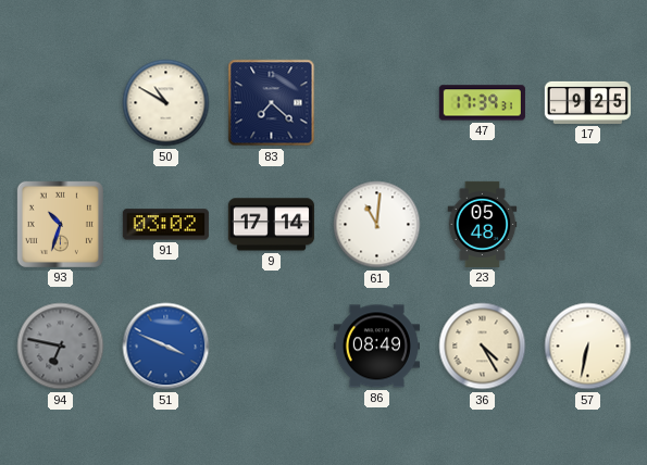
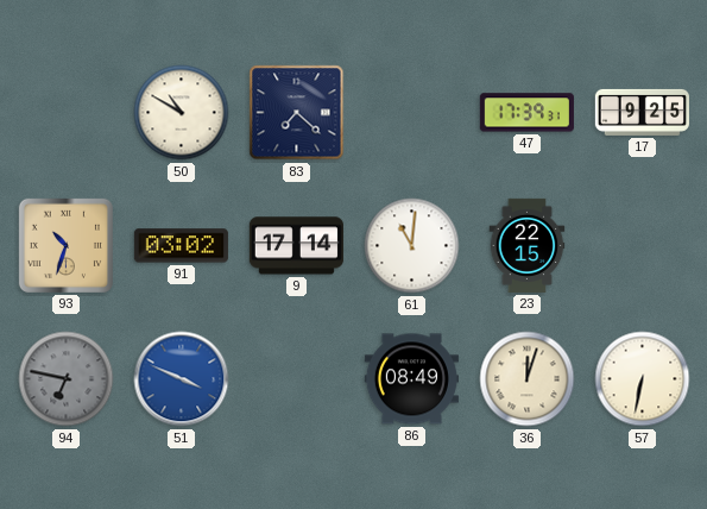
23: 05:48 -> 22:15 (528, 245)
36: 4:25 -> 12:03 (528, 379)
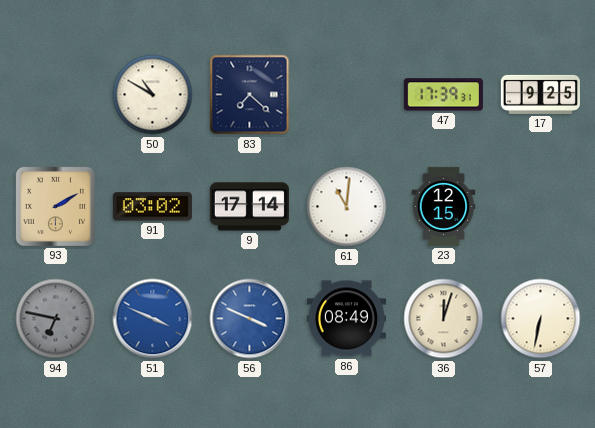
93: 10:33 -> 2:10 (55, 206)
23: 22:15 -> 12:15 (444, 206)
56: none -> 3:49 (250, 319)
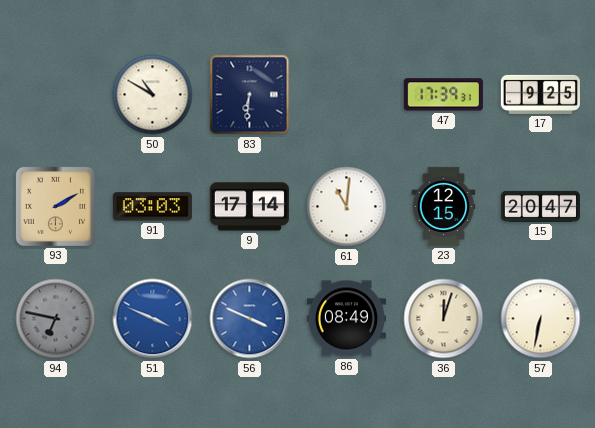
83: 7:22 -> 6:31 (250, 95)
91: 03:02 -> 03:03 (152, 207)
15: none -> 20:47 (540, 206)
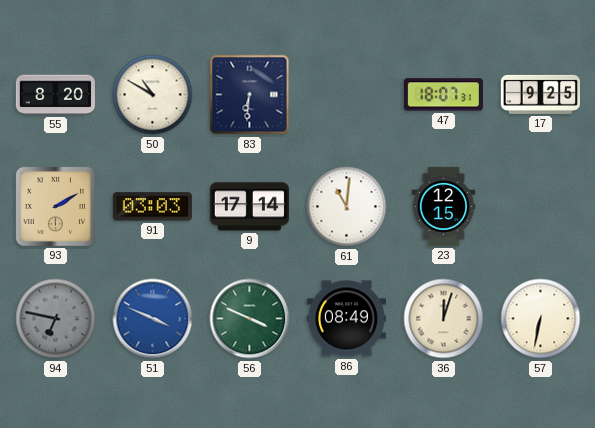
55: none -> 8:20 (55, 95)
47: 17:39 -> 18:07 (443, 95)
15: 20:47 -> none (540, 206)
56 dial: blue -> green (250, 319)
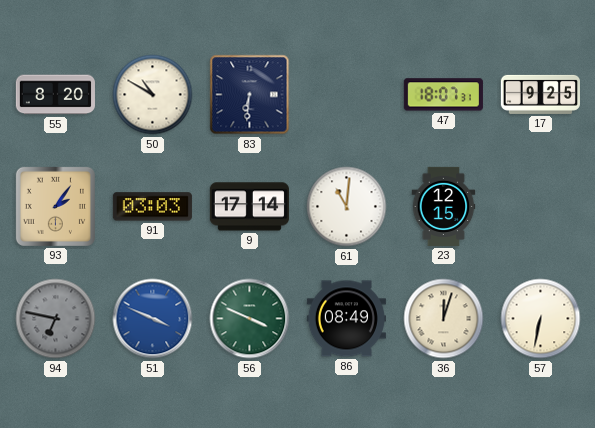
93: 2:10 -> 2:06 (55, 206)
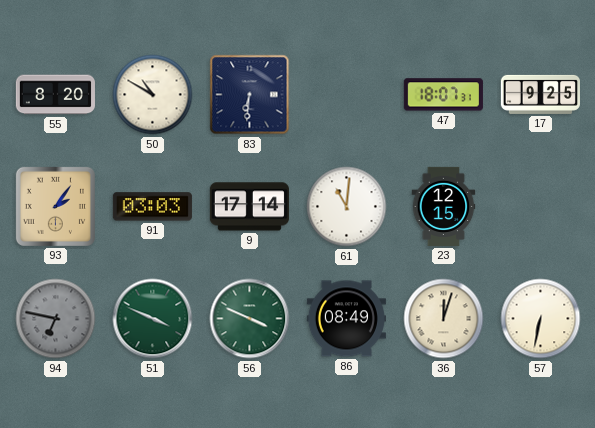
51 dial: blue -> green (153, 319)
